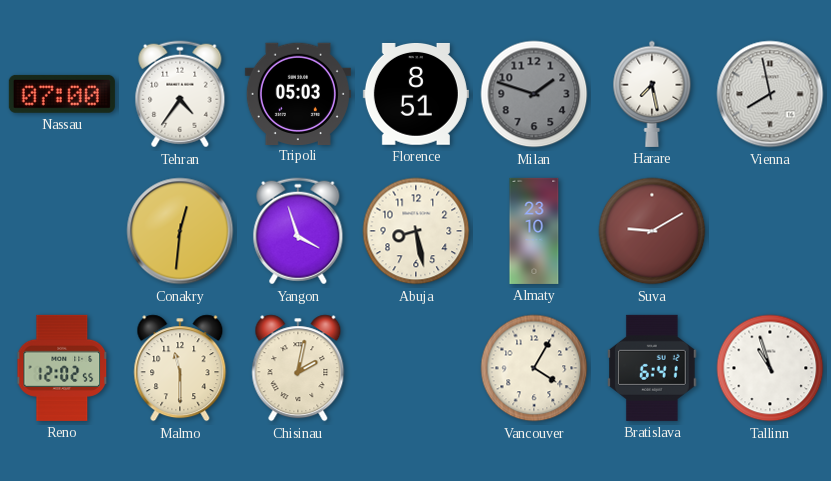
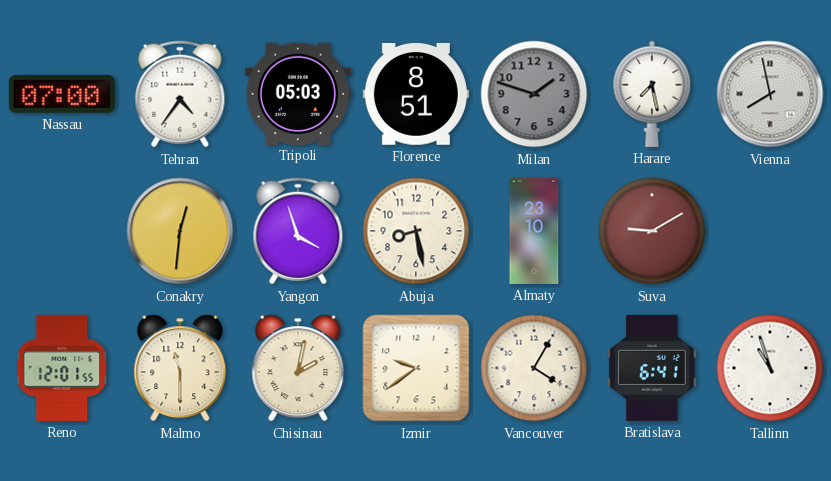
Reno: 12:02 -> 12:01 (63, 368)
Izmir: none -> 9:39 (416, 368)
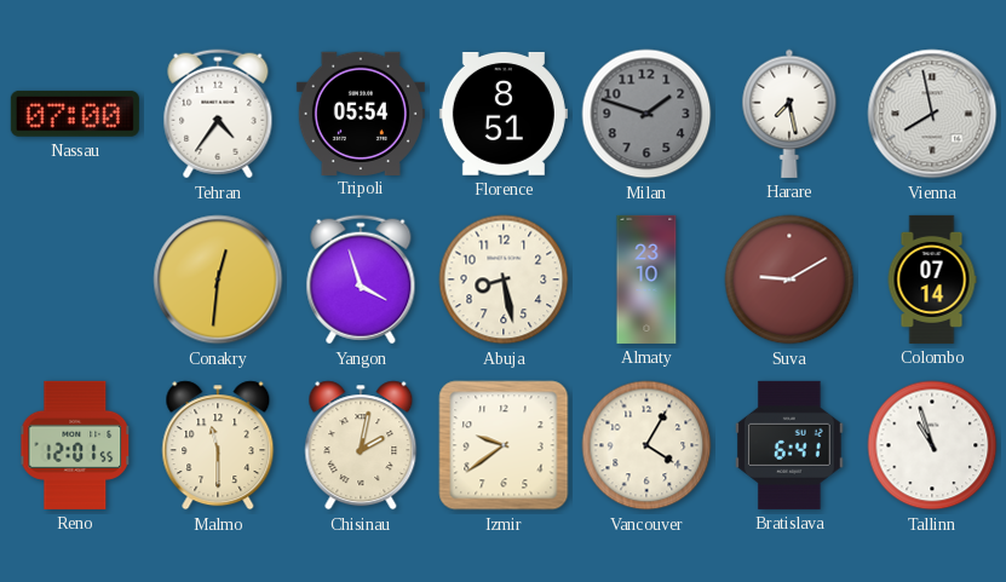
Tripoli: 05:03 -> 05:54 (361, 113)
Colombo: none -> 07:14 (932, 280)
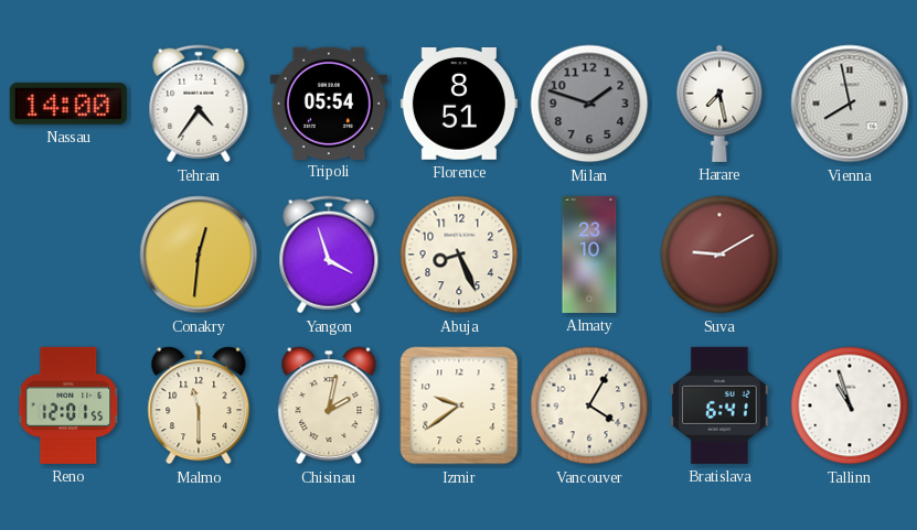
Nassau: 07:00 -> 14:00 (68, 104)
Abuja: 8:28 -> 8:26 (459, 255)
Colombo: 07:14 -> none (932, 280)
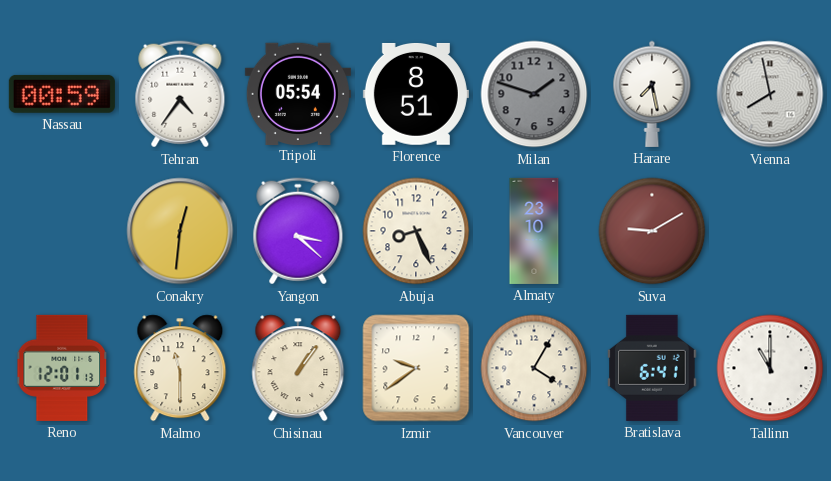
Nassau: 14:00 -> 00:59 (62, 94)
Yangon: 3:57 -> 3:22 (298, 231)
Reno: 12:01:55 -> 12:01:13 (63, 368)
Chisinau: 2:02 -> 1:06 (298, 368)
Tallinn: 10:57 -> 11:00 (770, 368)
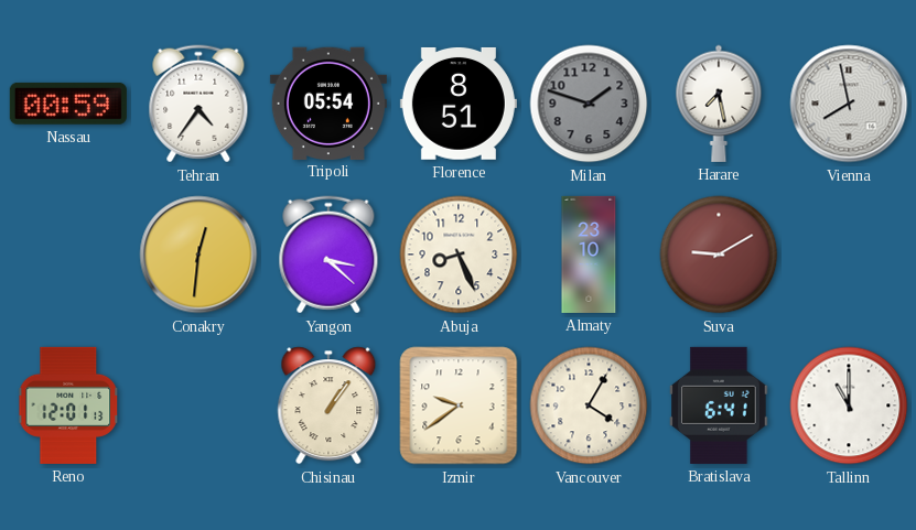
Malmo: 11:30 -> none (180, 368)
